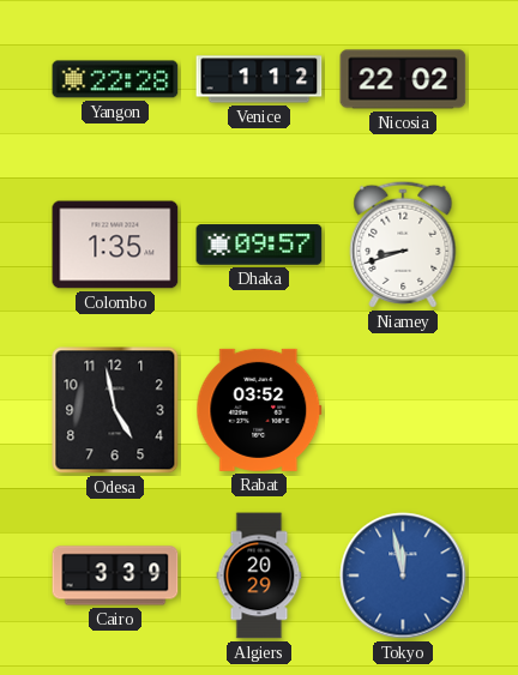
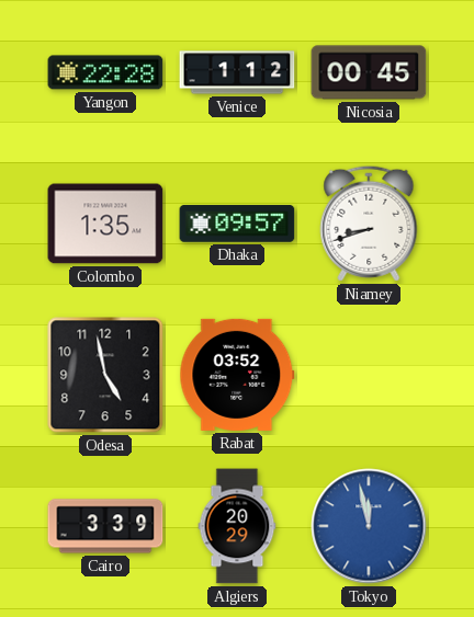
Nicosia: 22:02 -> 00:45 (369, 72)
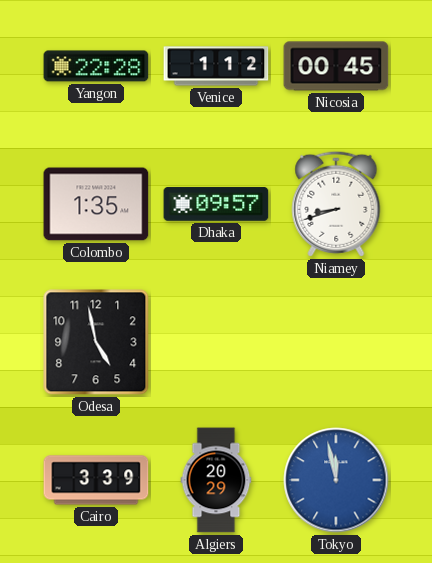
Rabat: 03:52 -> none (237, 375)
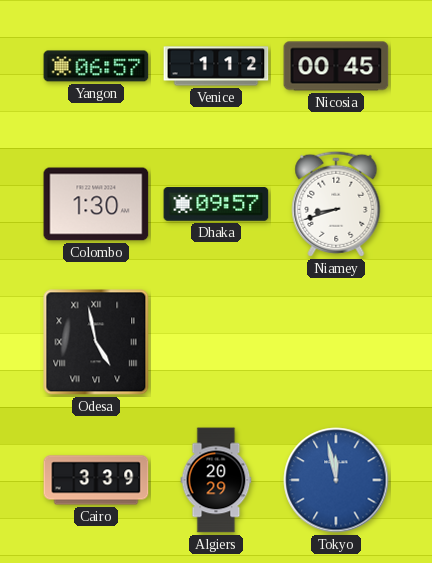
Yangon: 22:28 -> 06:57 (96, 66)
Colombo: 1:35 -> 1:30 (96, 204)
Odesa numerals: Arabic -> Roman (96, 342)
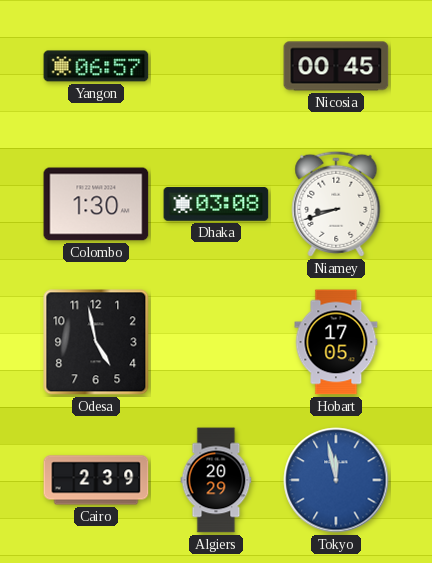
Venice: 1:12 -> none (216, 66)
Dhaka: 09:57 -> 03:08 (216, 204)
Odesa numerals: Roman -> Arabic (96, 342)
Hobart: none -> 17:05 (336, 342)
Cairo: 3:39 -> 2:39 (96, 480)
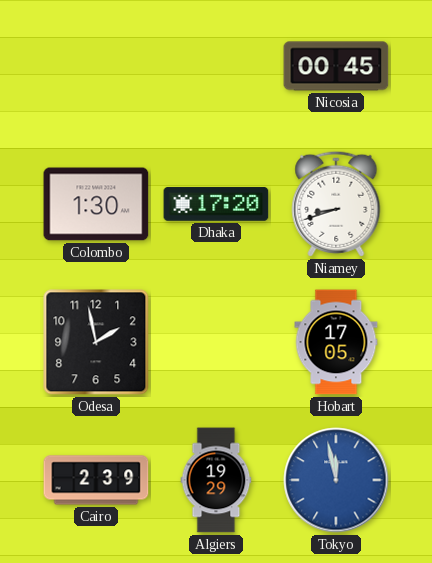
Yangon: 06:57 -> none (96, 66)
Dhaka: 03:08 -> 17:20 (216, 204)
Odesa: 4:58 -> 1:58 (96, 342)
Algiers: 20:29 -> 19:29 (216, 480)
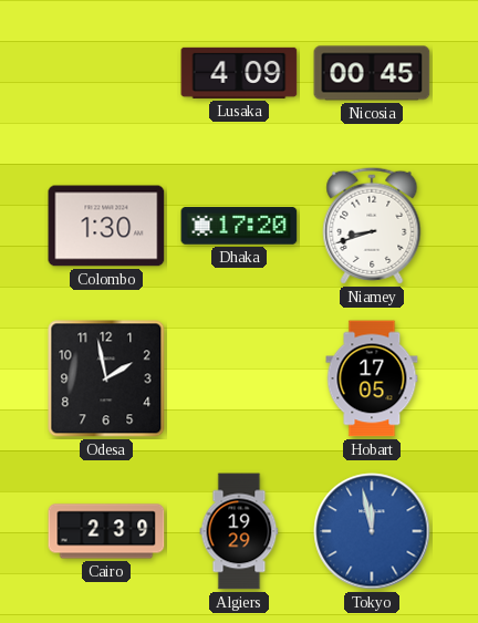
Lusaka: none -> 4:09 (239, 73)
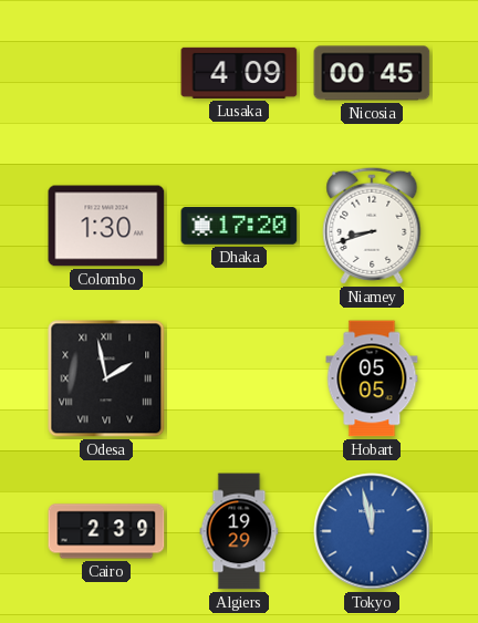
Odesa numerals: Arabic -> Roman (106, 378)
Hobart: 17:05 -> 05:05 (372, 378)
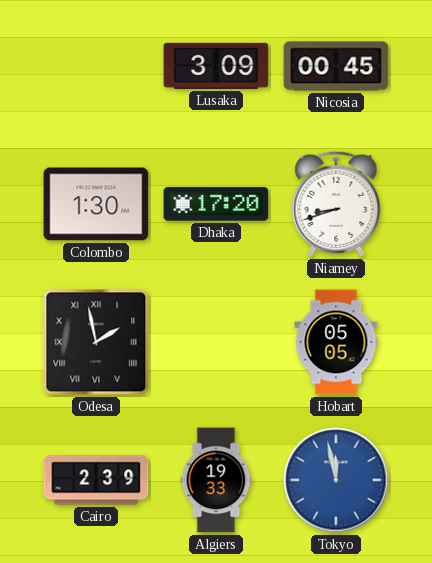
Lusaka: 4:09 -> 3:09 (216, 66)
Algiers: 19:29 -> 19:33 (216, 480)
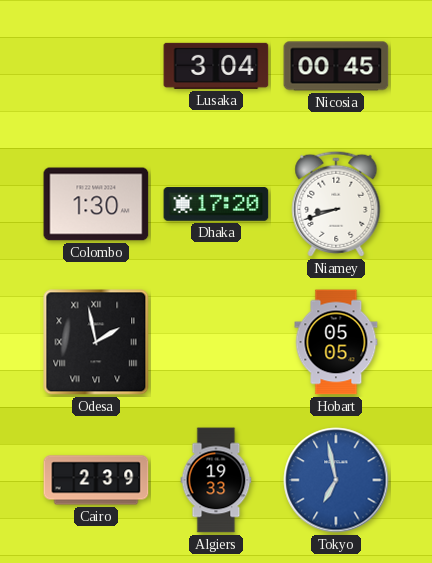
Lusaka: 3:09 -> 3:04 (216, 66)
Tokyo: 11:58 -> 6:58 (336, 480)
